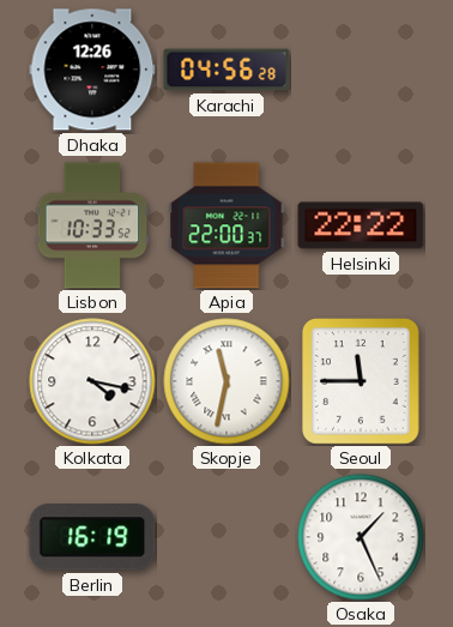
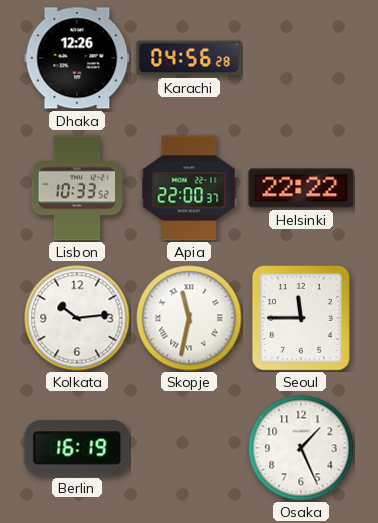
Kolkata: 4:17 -> 10:14 (77, 318)
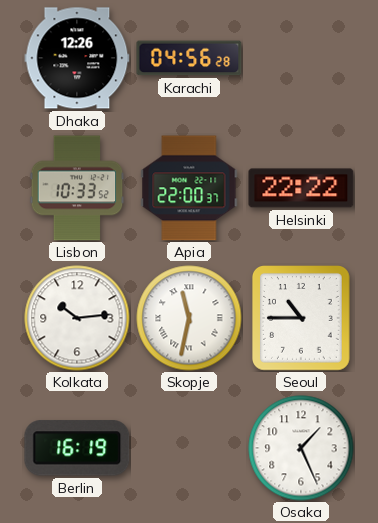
Seoul: 11:45 -> 10:45 (302, 319)
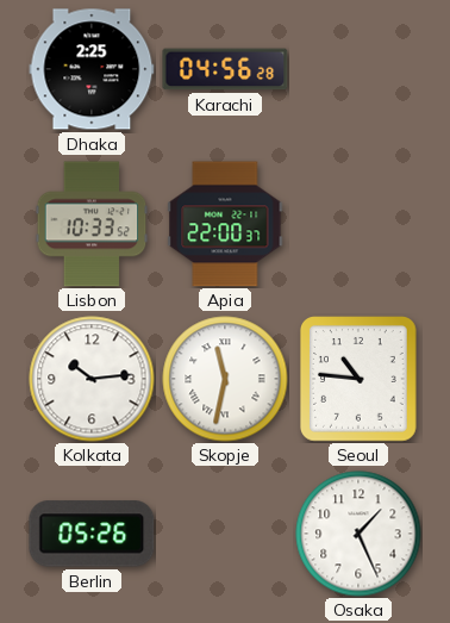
Dhaka: 12:26 -> 2:25 (92, 69)
Helsinki: 22:22 -> none (301, 188)
Seoul: 10:45 -> 10:46 (360, 380)
Berlin: 16:19 -> 05:26 (92, 534)
